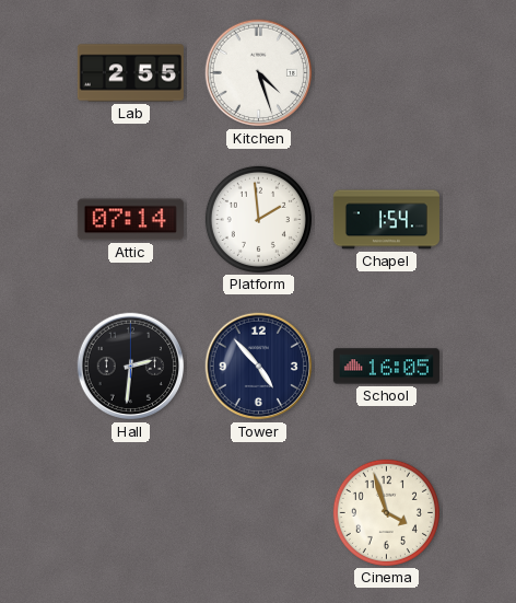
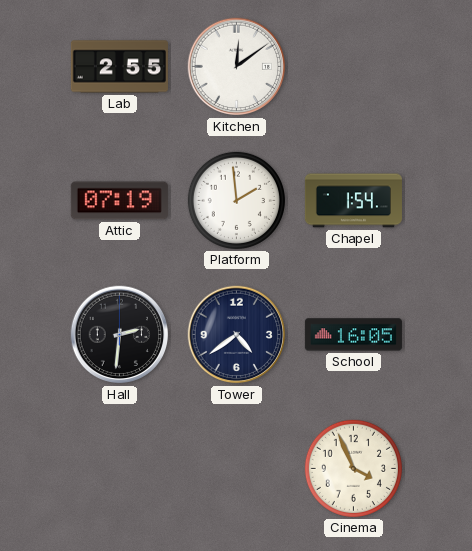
Kitchen: 4:27 -> 12:09 (237, 67)
Attic: 07:14 -> 07:19 (119, 201)
Tower: 4:53 -> 4:39 (237, 335)
Cinema: 3:57 -> 3:56 (353, 468)
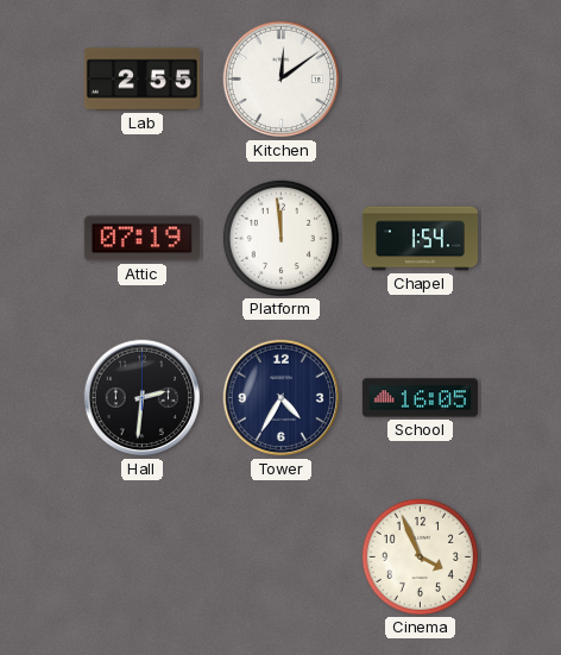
Platform: 1:59 -> 11:59 (280, 238)
Tower: 4:39 -> 4:35 (282, 398)
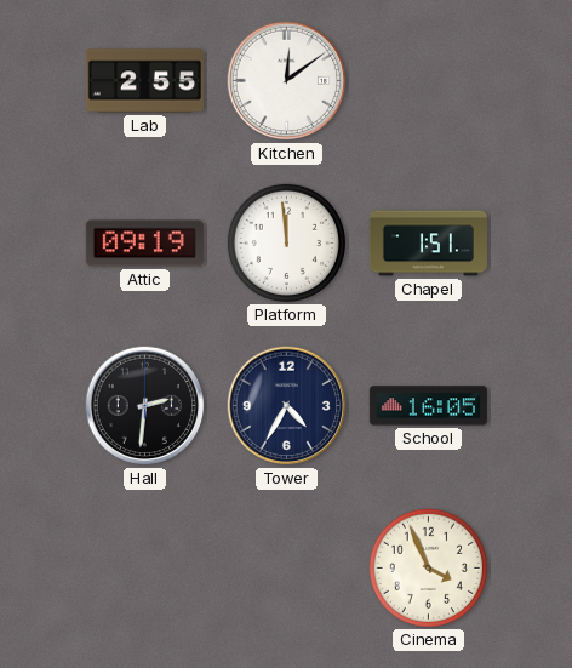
Attic: 07:19 -> 09:19 (144, 244)
Chapel: 1:54 -> 1:51 (428, 244)
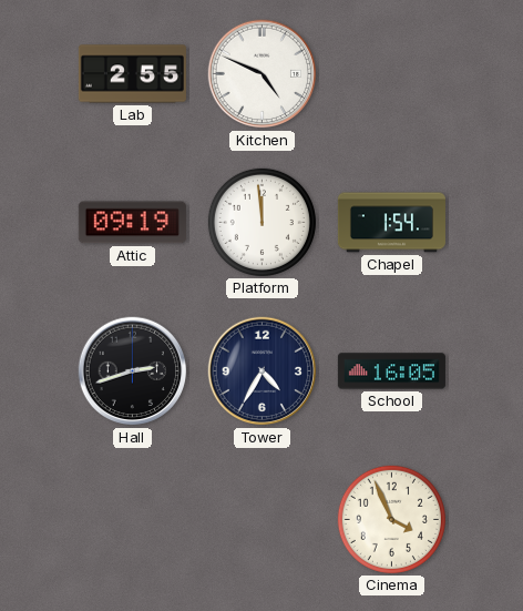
Kitchen: 12:09 -> 4:49 (263, 74)
Chapel: 1:51 -> 1:54 (391, 223)
Hall: 2:31 -> 2:42 (133, 371)
